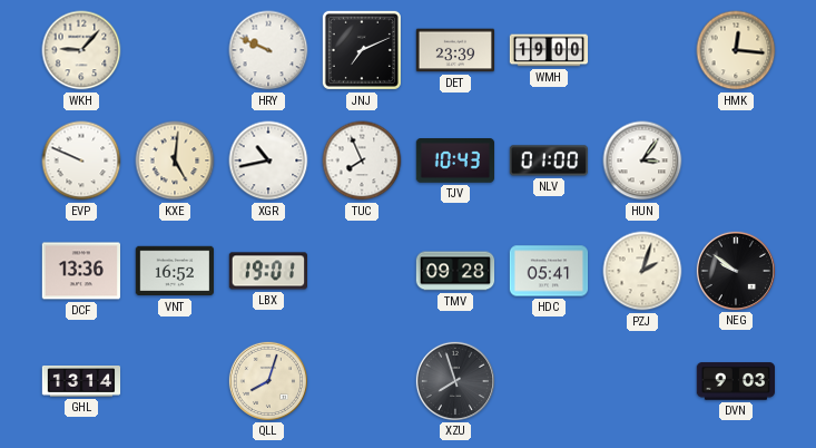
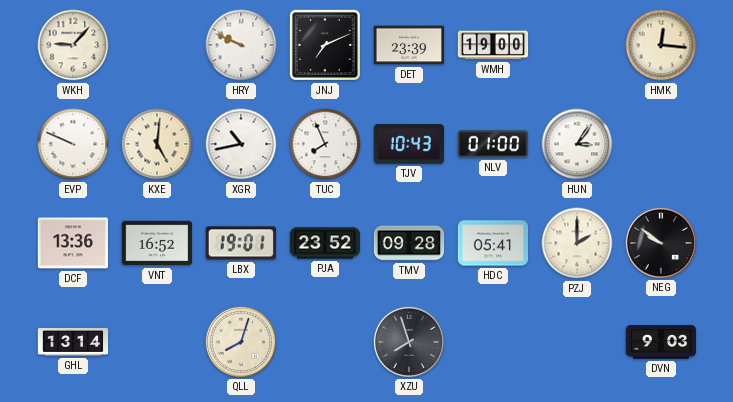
PJA: none -> 23:52 (325, 243)
PZJ: 2:03 -> 2:00 (577, 243)
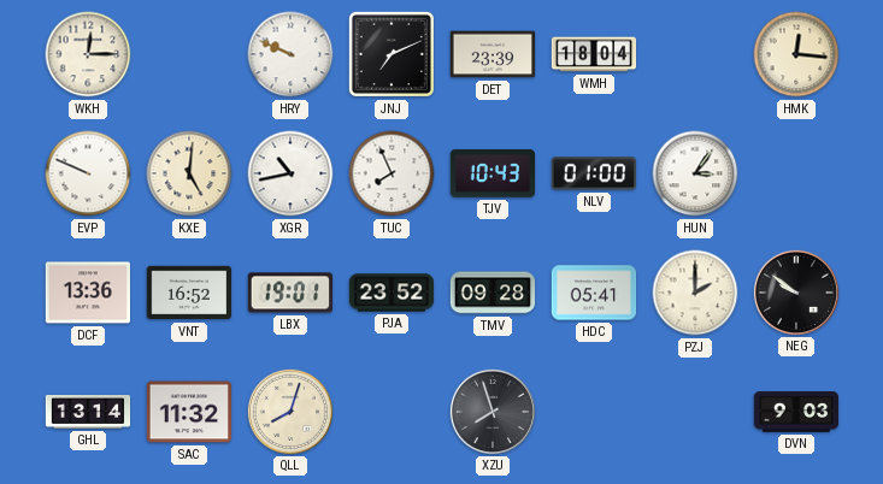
WKH: 9:07 -> 12:15 (88, 54)
WMH: 19:00 -> 18:04 (594, 54)
SAC: none -> 11:32 (188, 412)
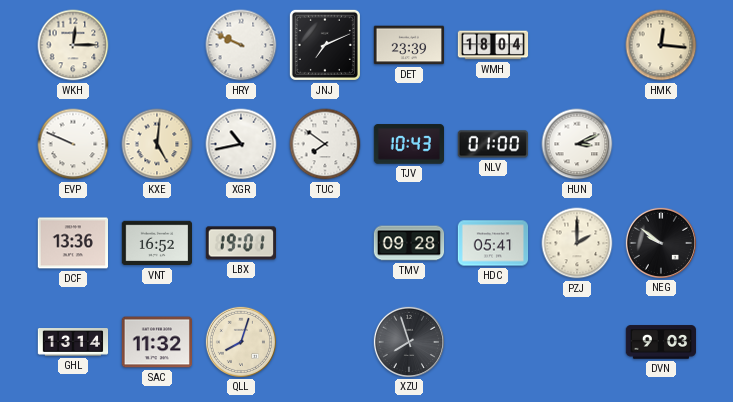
TUC: 7:56 -> 7:51 (325, 144)
HUN: 3:06 -> 3:11 (577, 144)
PJA: 23:52 -> none (392, 293)
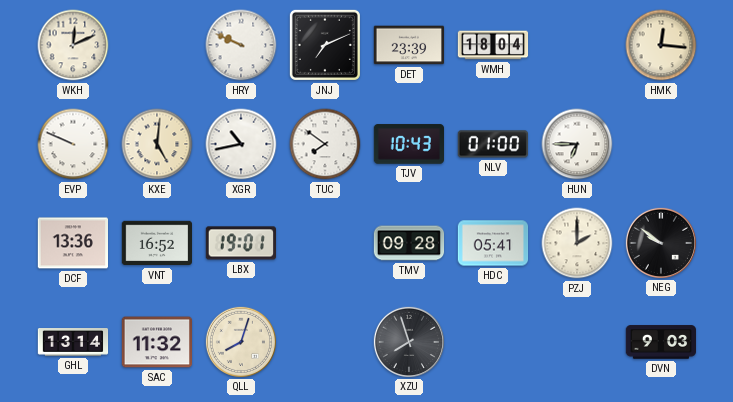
WKH: 12:15 -> 12:11 (73, 45)
HUN: 3:11 -> 6:45 (577, 144)
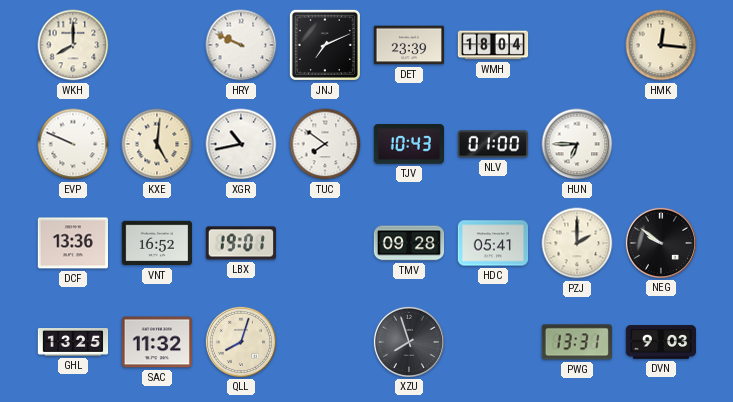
WKH: 12:11 -> 8:00 (73, 45)
GHL: 13:14 -> 13:25 (73, 342)
PWG: none -> 13:31 (577, 342)
